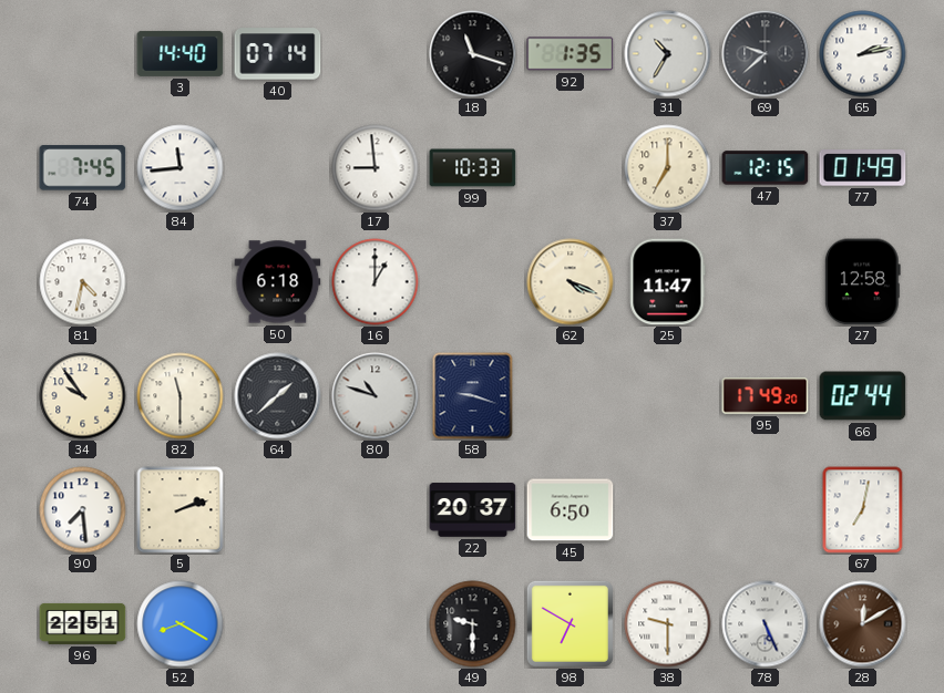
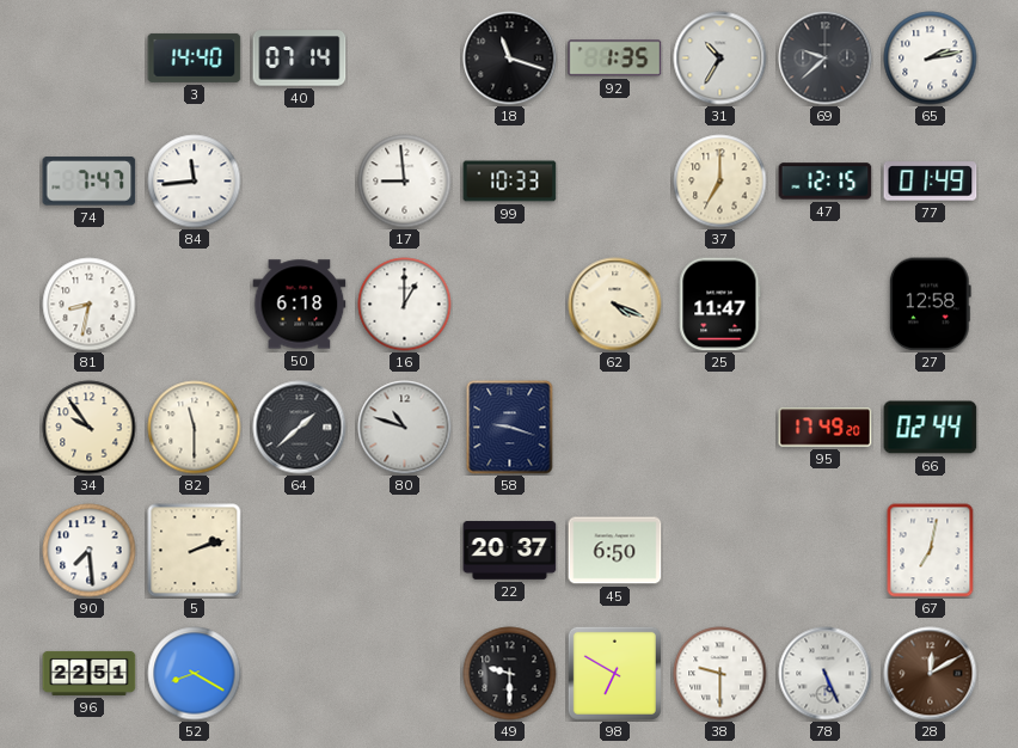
74: 7:45 -> 7:47 (90, 182)
81: 4:32 -> 8:32 (90, 305)
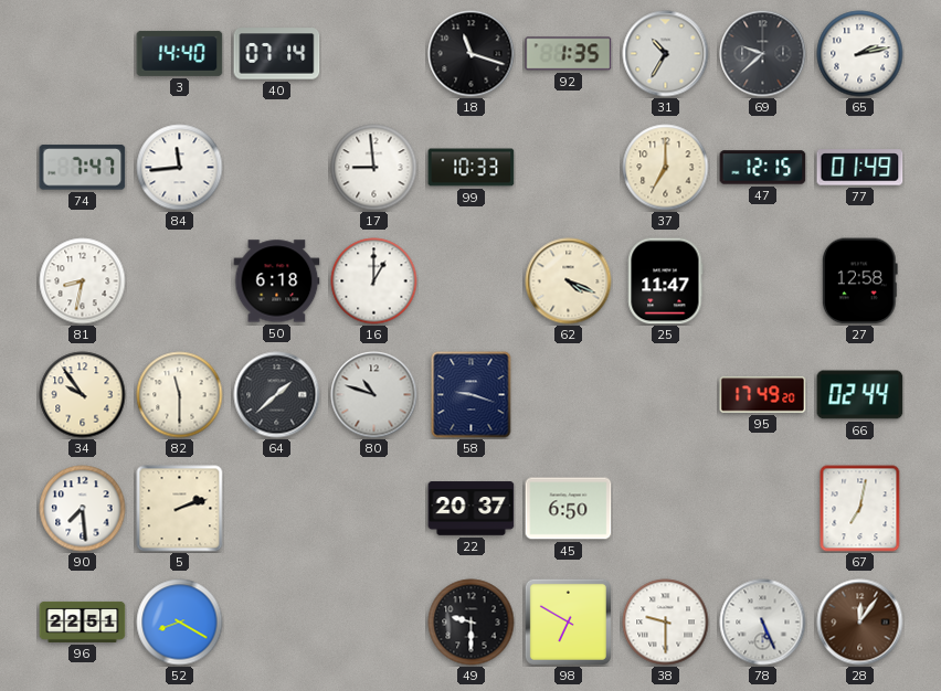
28: 12:10 -> 12:06 (860, 623)
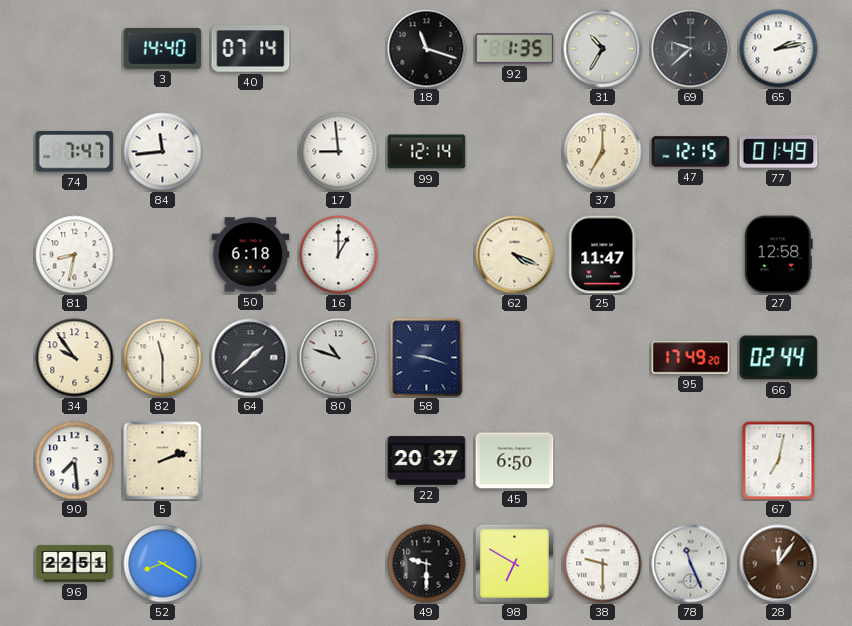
99: 10:33 -> 12:14 (427, 152)
78: 5:26 -> 11:26 (691, 564)
